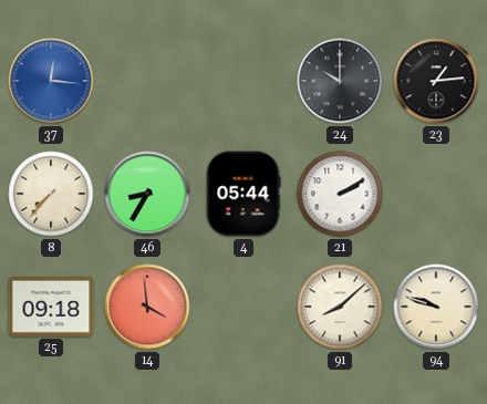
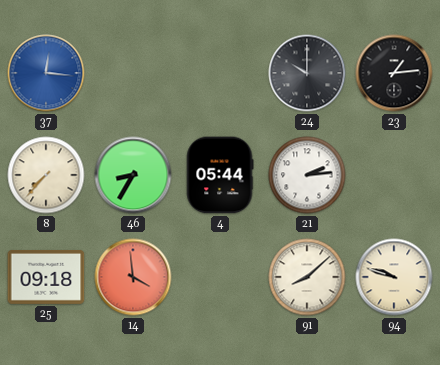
21: 2:10 -> 2:14 (307, 175)
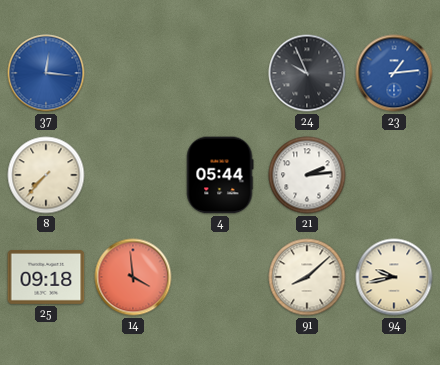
24: 10:00 -> 9:56 (307, 73)
23 dial: black -> blue (394, 73)
46: 8:35 -> none (133, 175)
94: 9:48 -> 9:43 (394, 277)
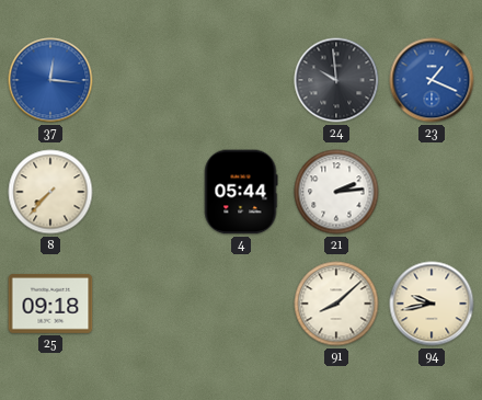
24: 9:56 -> 9:59 (336, 80)
23: 1:14 -> 1:19 (432, 80)
14: 3:59 -> none (133, 277)
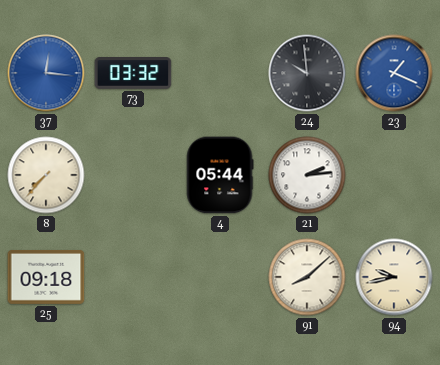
73: none -> 03:32 (133, 74)
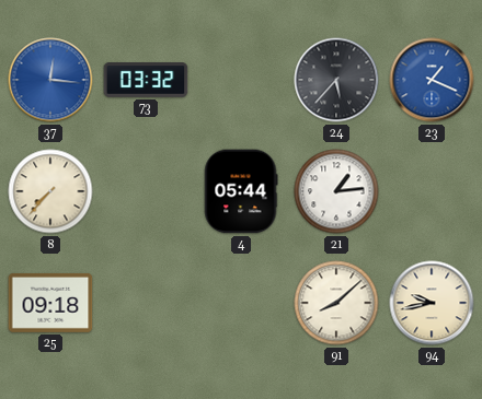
24: 9:59 -> 5:37 (336, 80)
21: 2:14 -> 1:14 (336, 191)
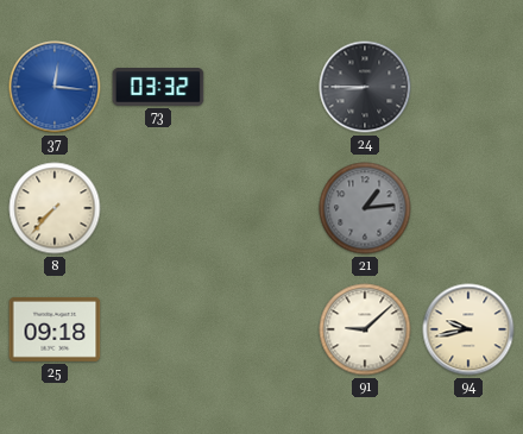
24: 5:37 -> 8:45 (365, 87)
23: 1:19 -> none (432, 80)
4: 05:44 -> none (241, 191)
21 dial: white -> grey (365, 208)
91: 8:08 -> 9:08 (365, 329)
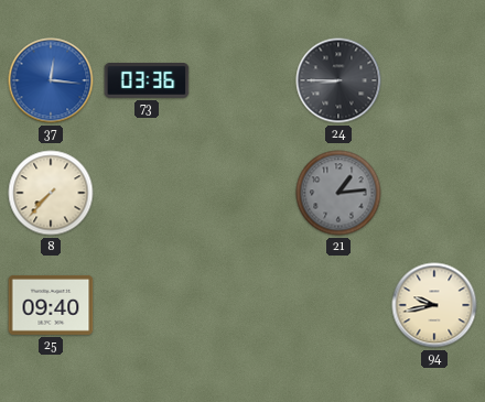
73: 03:32 -> 03:36 (147, 82)
25: 09:18 -> 09:40 (51, 305)
91: 9:08 -> none (365, 329)
